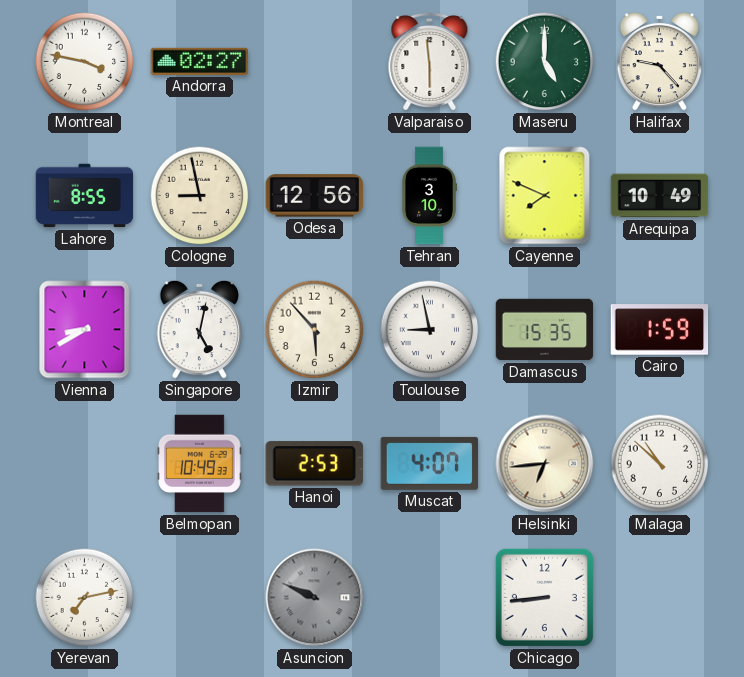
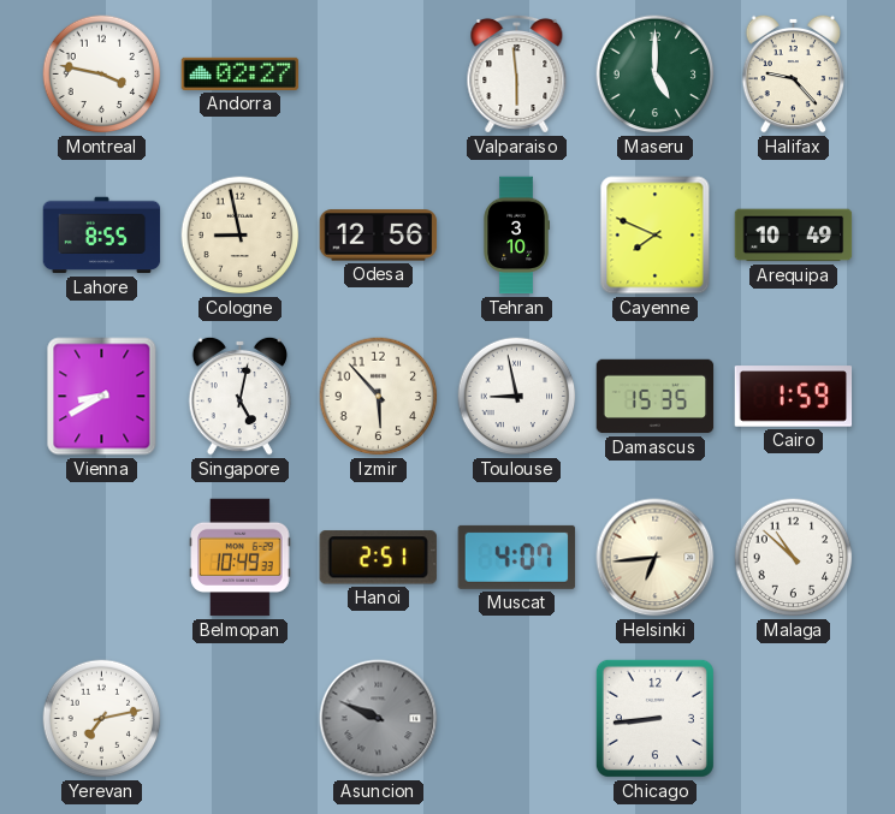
Hanoi: 2:53 -> 2:51 (378, 558)
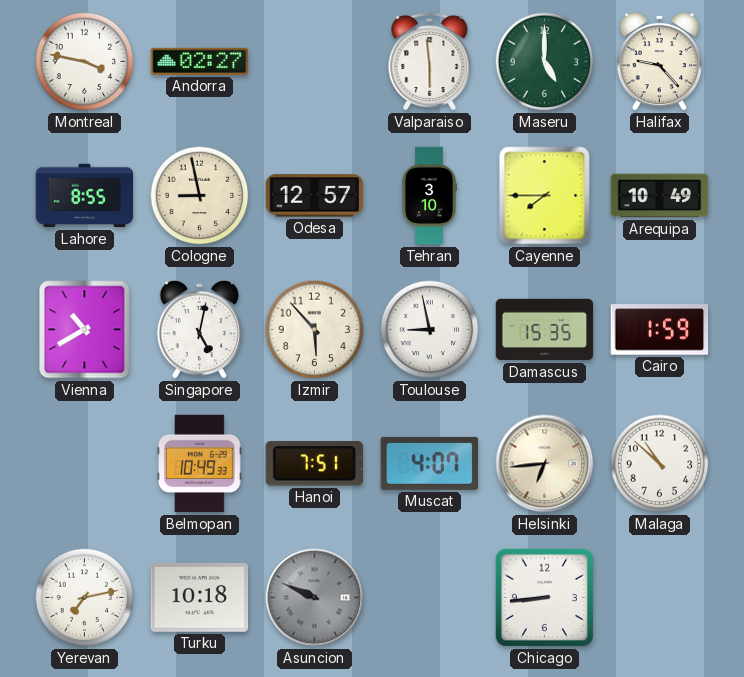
Odesa: 12:56 -> 12:57 (315, 196)
Cayenne: 7:49 -> 7:45 (545, 196)
Vienna: 8:40 -> 10:40 (85, 330)
Hanoi: 2:51 -> 7:51 (314, 464)
Turku: none -> 10:18 (200, 598)
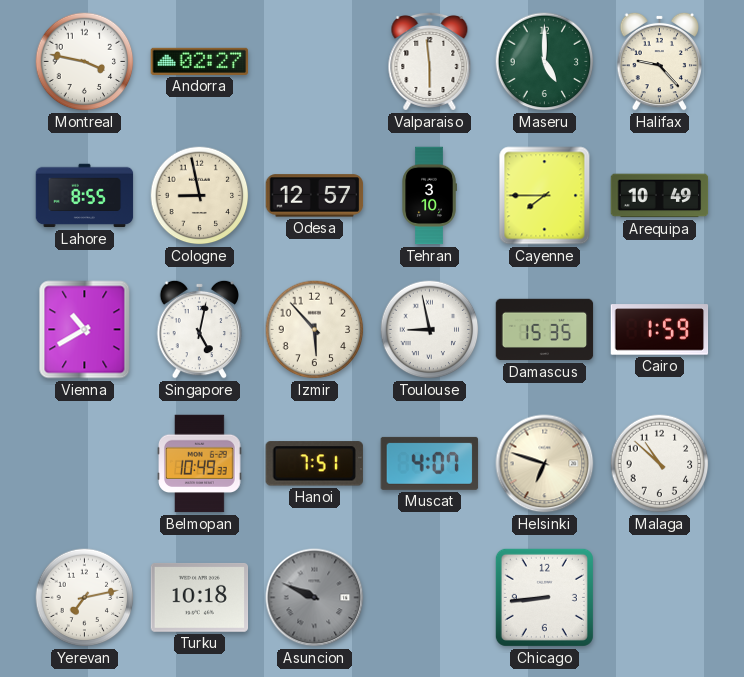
Helsinki: 6:44 -> 6:48 (545, 464)
